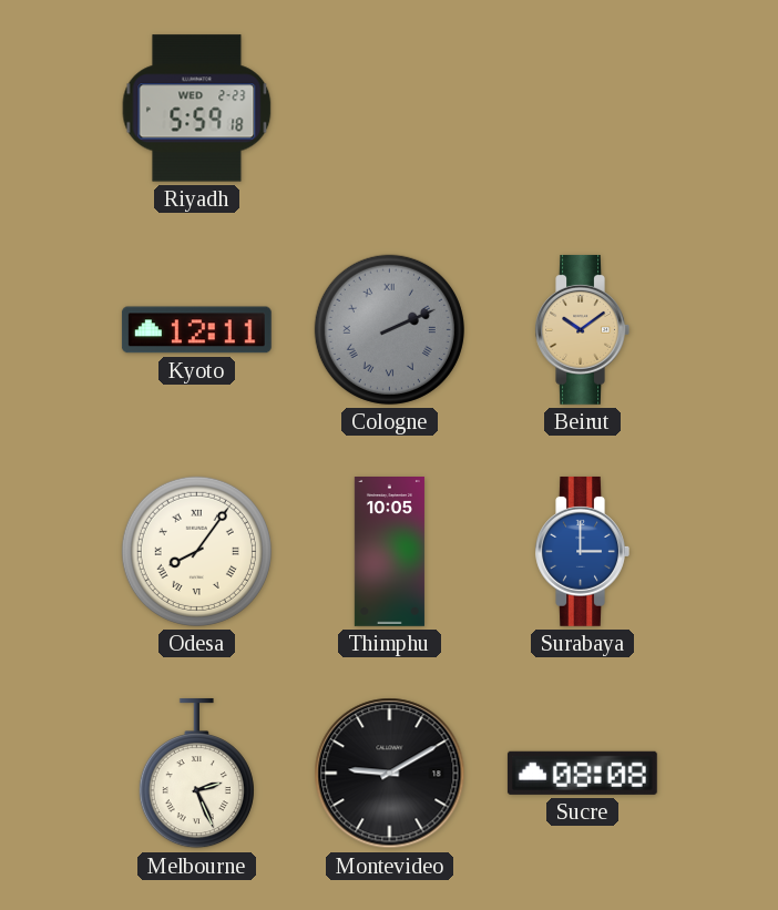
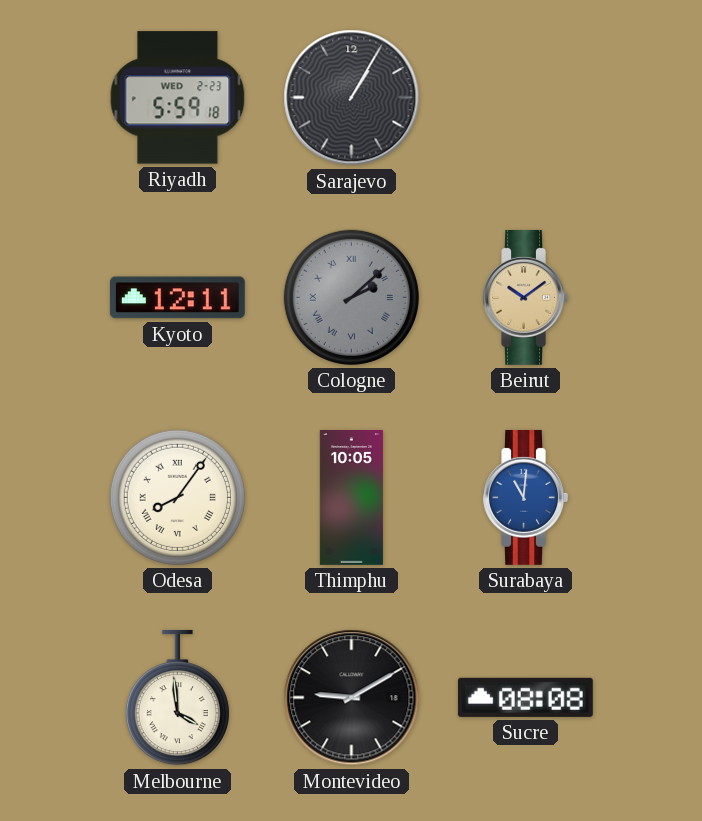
Sarajevo: none -> 1:05 (352, 98)
Cologne: 2:11 -> 2:08 (351, 297)
Surabaya: 3:00 -> 11:01 (525, 497)
Melbourne: 2:26 -> 3:59 (177, 698)
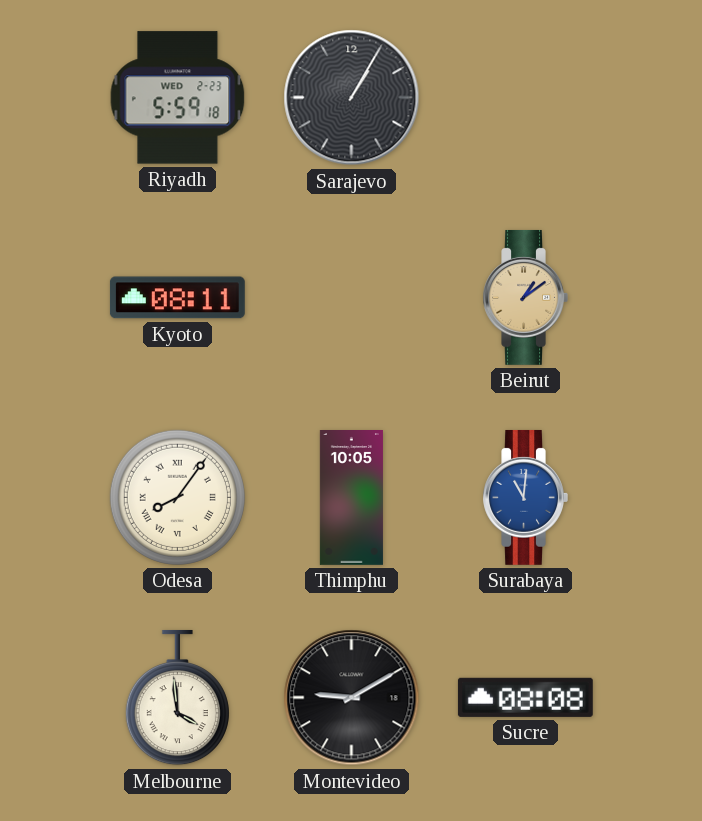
Kyoto: 12:11 -> 08:11 (177, 298)
Cologne: 2:08 -> none (351, 297)
Beirut: 10:09 -> 1:09 (525, 297)
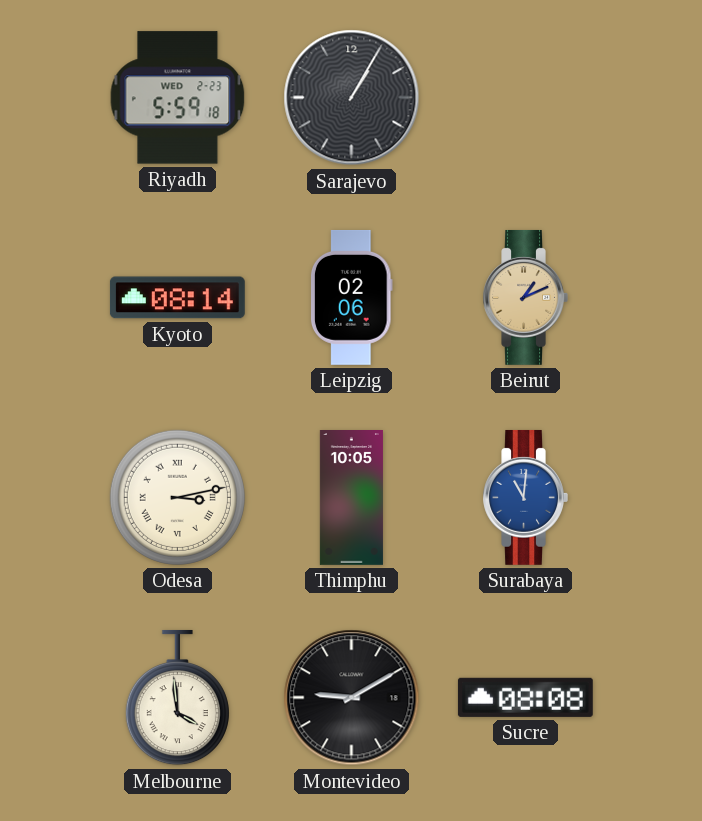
Kyoto: 08:11 -> 08:14 (177, 298)
Leipzig: none -> 02:06 (351, 297)
Beirut: 1:09 -> 1:11 (525, 297)
Odesa: 8:06 -> 3:13 (177, 497)
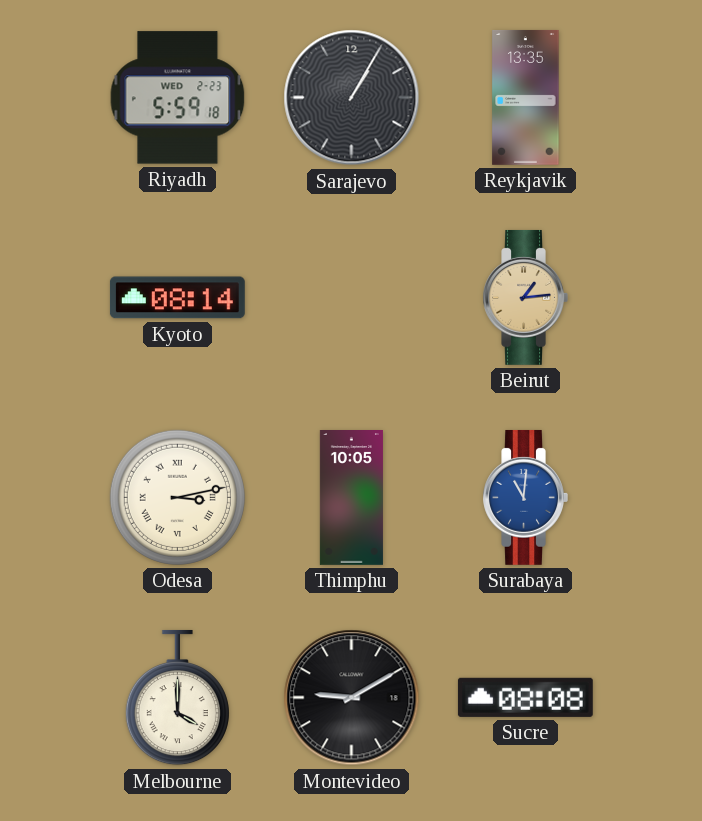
Reykjavik: none -> 13:35 (526, 98)
Leipzig: 02:06 -> none (351, 297)
Beirut: 1:11 -> 1:14 (525, 297)
Melbourne: 3:59 -> 4:00 (177, 698)
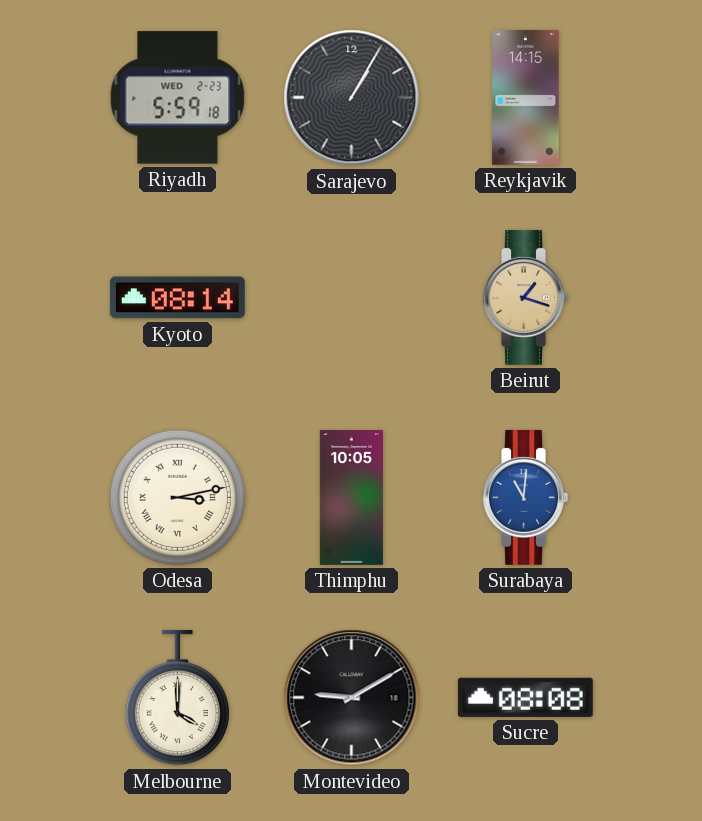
Reykjavik: 13:35 -> 14:15 (526, 98)
Beirut: 1:14 -> 1:18 (525, 297)
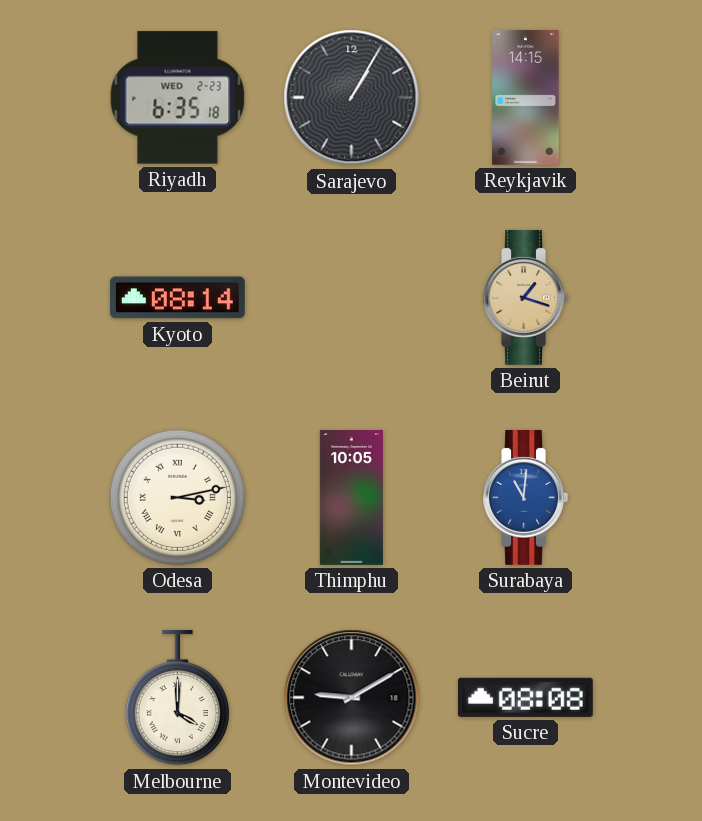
Riyadh: 5:59 -> 6:35 (178, 98)
